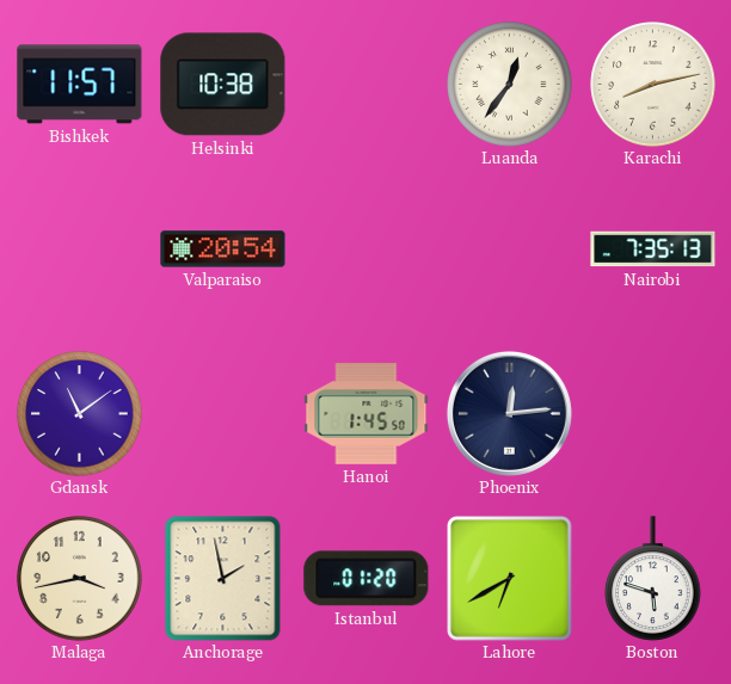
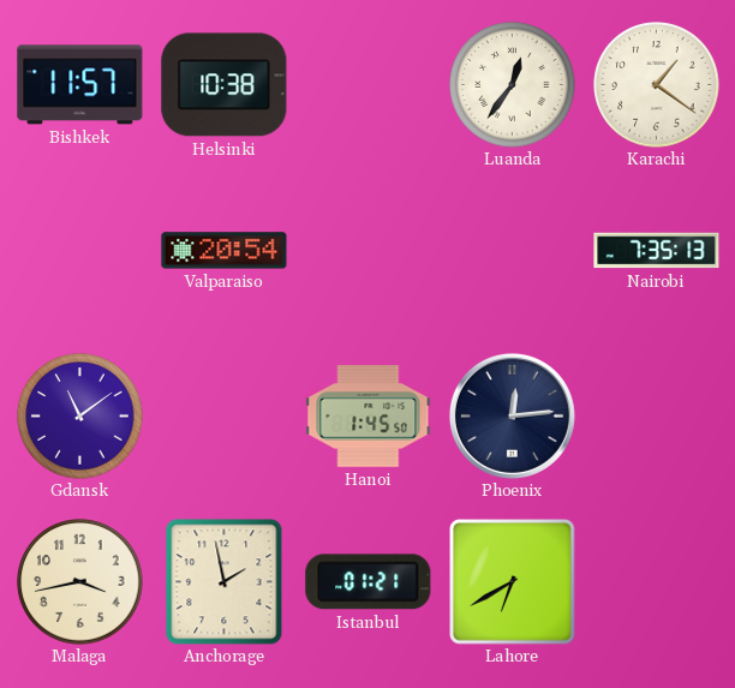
Karachi: 8:13 -> 1:21 (657, 85)
Istanbul: 01:20 -> 01:21 (369, 582)
Boston: 5:48 -> none (653, 579)
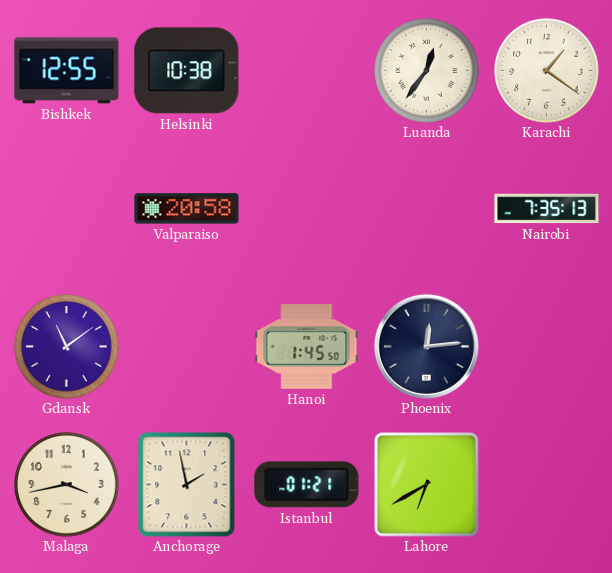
Bishkek: 11:57 -> 12:55 (67, 71)
Valparaiso: 20:54 -> 20:58 (187, 209)
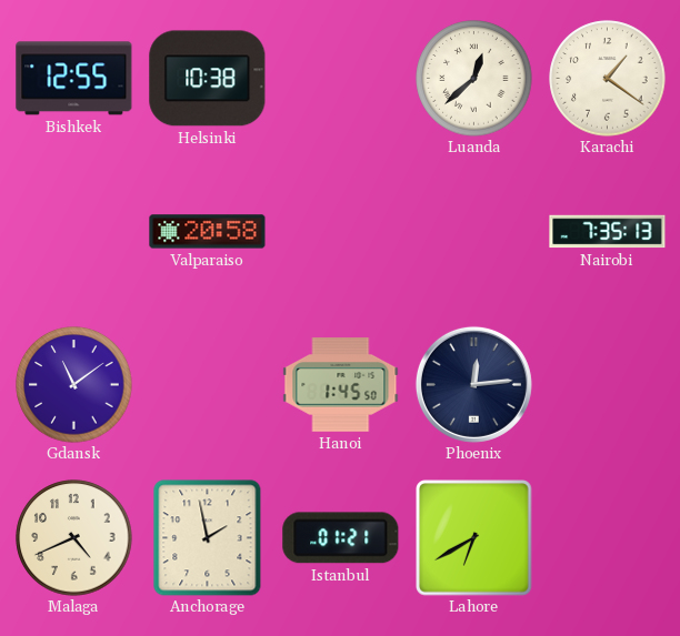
Luanda: 12:36 -> 12:38 (474, 79)
Malaga: 3:43 -> 4:41 (74, 538)
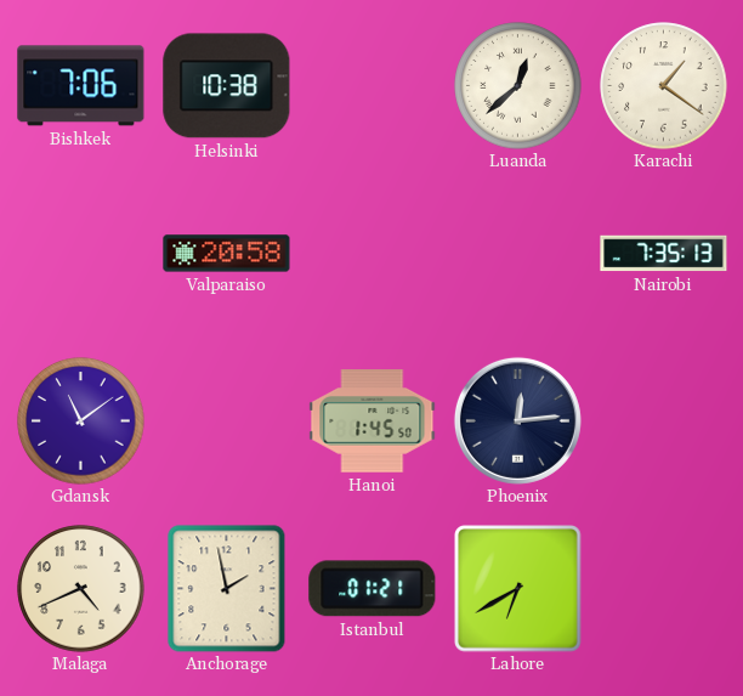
Bishkek: 12:55 -> 7:06 (81, 86)
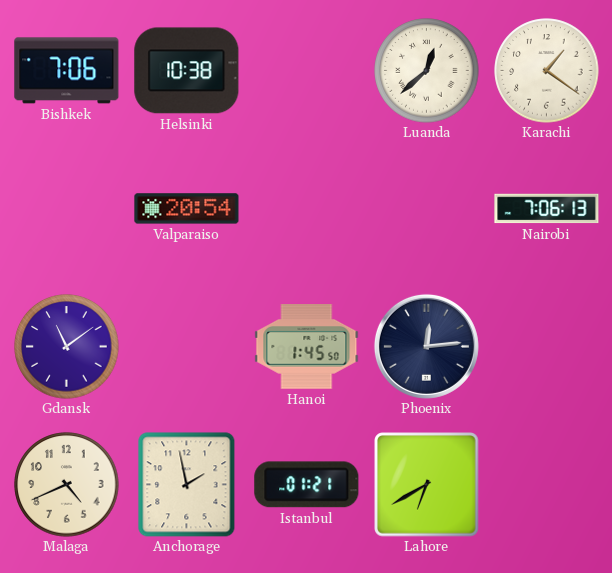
Valparaiso: 20:58 -> 20:54 (187, 209)
Nairobi: 7:35 -> 7:06 (547, 209)
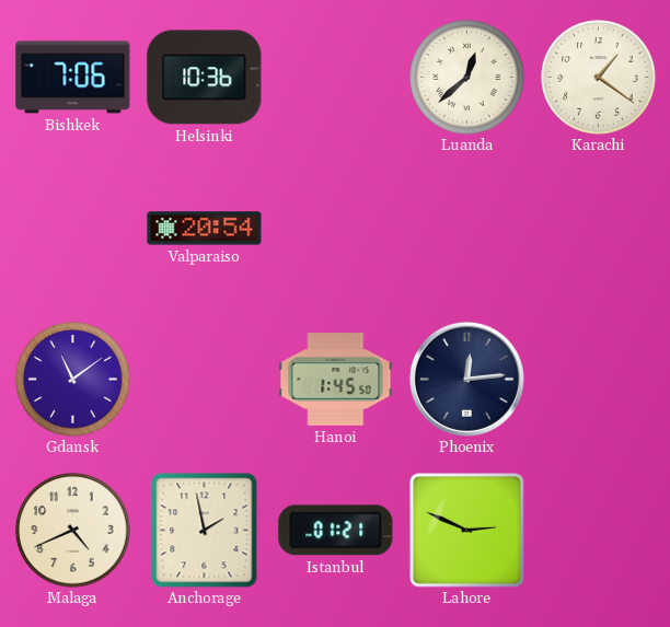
Helsinki: 10:38 -> 10:36 (205, 78)
Nairobi: 7:06 -> none (547, 209)
Lahore: 6:40 -> 2:49 (467, 531)
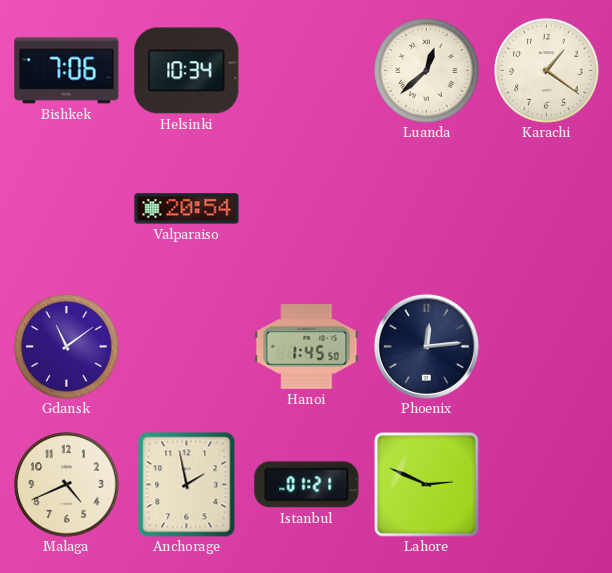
Helsinki: 10:36 -> 10:34 (187, 71)
